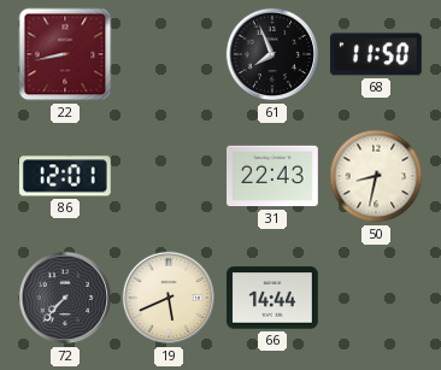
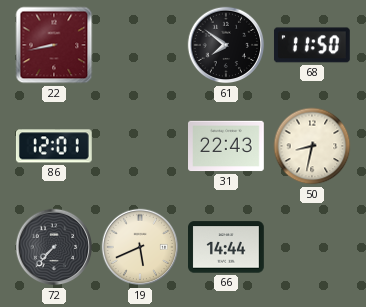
61: 7:56 -> 7:51 (226, 45)
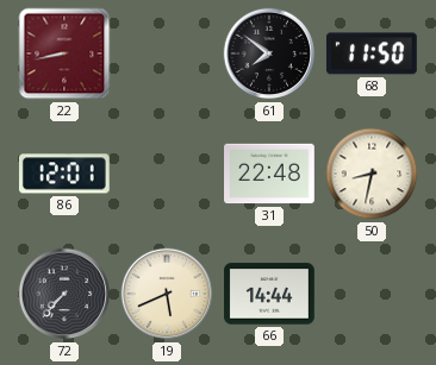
31: 22:43 -> 22:48 (270, 174)
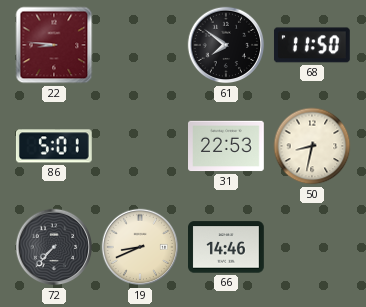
22: 8:43 -> 8:46 (54, 45)
86: 12:01 -> 5:01 (54, 146)
31: 22:48 -> 22:53 (227, 146)
19: 5:41 -> 8:41 (140, 247)
66: 14:44 -> 14:46 (227, 247)
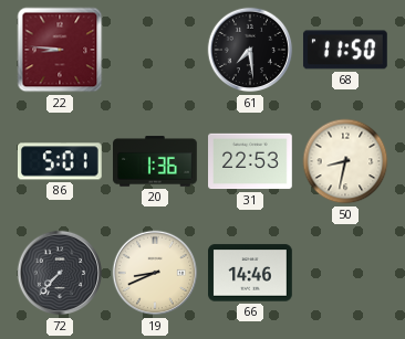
61: 7:51 -> 7:29 (250, 50)
20: none -> 1:36 (156, 161)
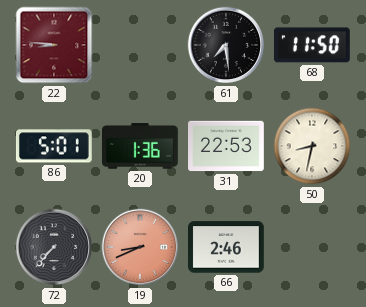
19 dial: cream -> salmon (140, 247)
66: 14:46 -> 2:46 (227, 247)
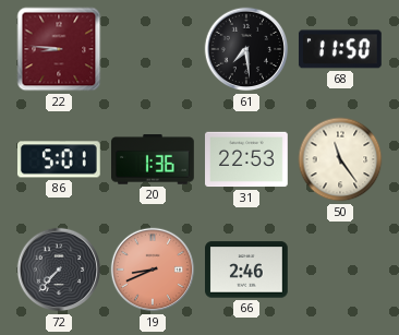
50: 8:32 -> 11:24 (340, 159)
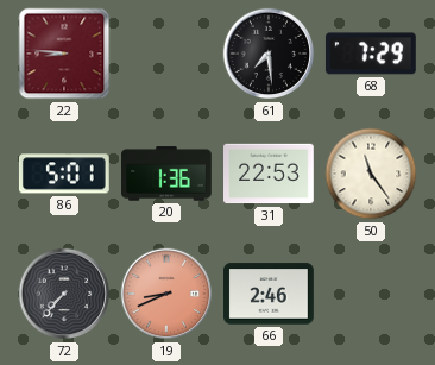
68: 11:50 -> 7:29 (371, 54)
